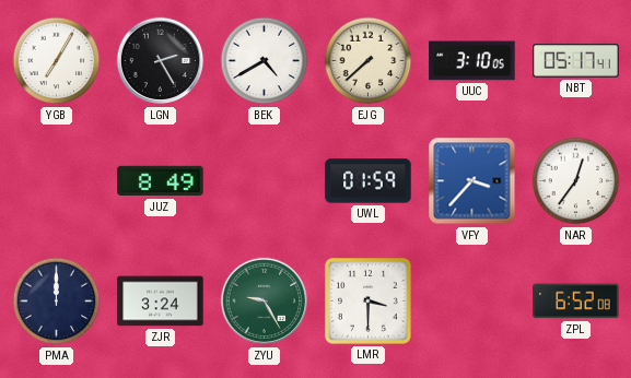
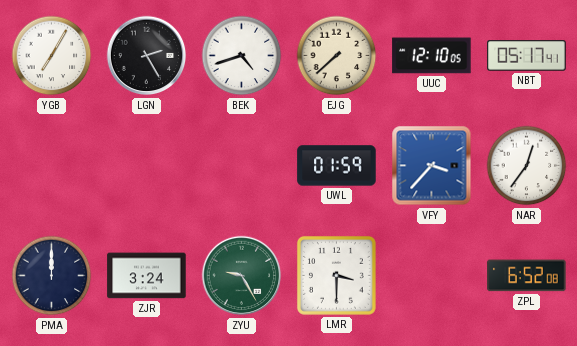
BEK: 4:40 -> 4:42 (242, 56)
UUC: 3:10 -> 12:10 (432, 56)
JUZ: 8:49 -> none (161, 181)
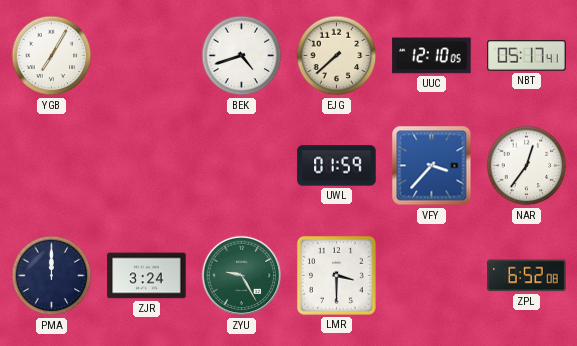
LGN: 2:25 -> none (147, 56)
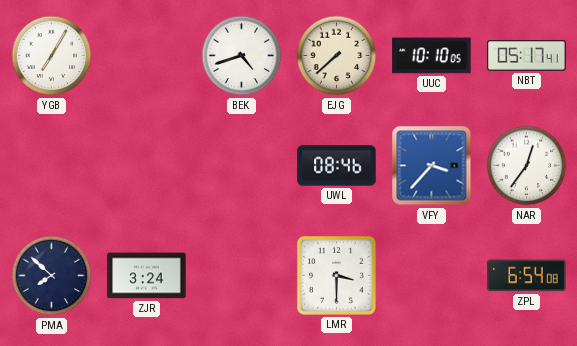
UUC: 12:10 -> 10:10 (432, 56)
UWL: 01:59 -> 08:46 (337, 166)
PMA: 12:00 -> 7:52 (52, 276)
ZYU: 9:25 -> none (242, 276)
ZPL: 6:52 -> 6:54 (527, 276)
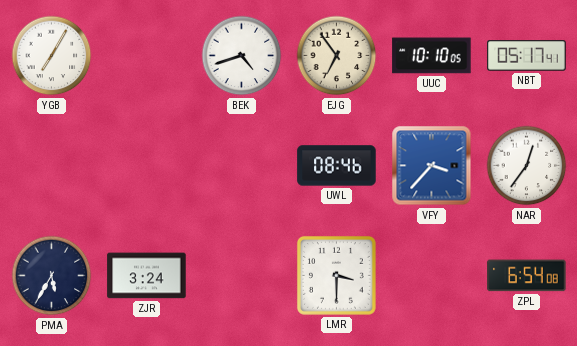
EJG: 7:38 -> 6:54 (337, 56)
PMA: 7:52 -> 5:35 (52, 276)
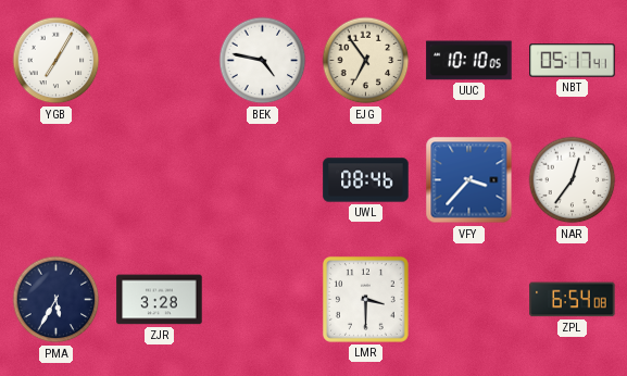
BEK: 4:42 -> 4:47 (263, 61)
ZJR: 3:24 -> 3:28 (160, 300)
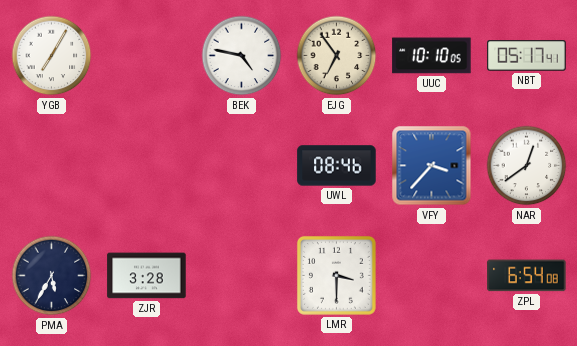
NAR: 12:36 -> 12:39 (527, 166)
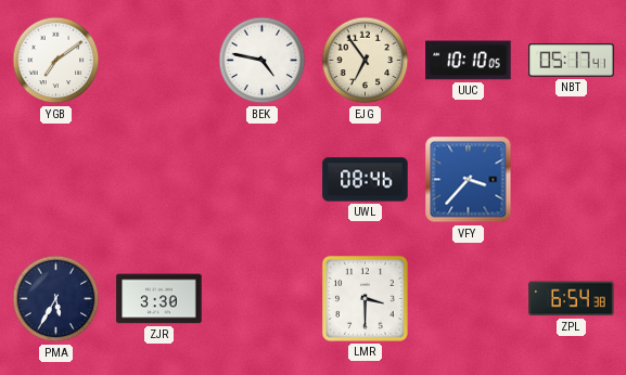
YGB: 7:05 -> 7:09 (56, 61)
NAR: 12:39 -> none (527, 166)
ZJR: 3:28 -> 3:30 (159, 299)
ZPL: 6:54:08 -> 6:54:38 (572, 299)
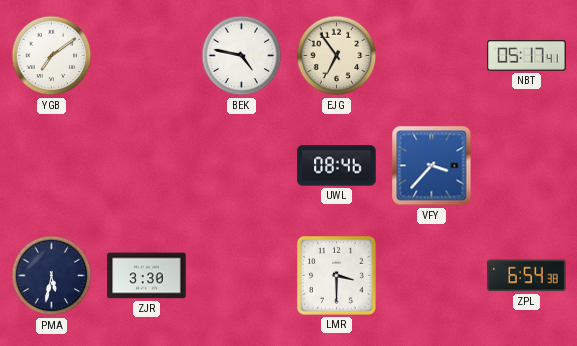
UUC: 10:10 -> none (469, 61)
PMA: 5:35 -> 5:32 (52, 276)
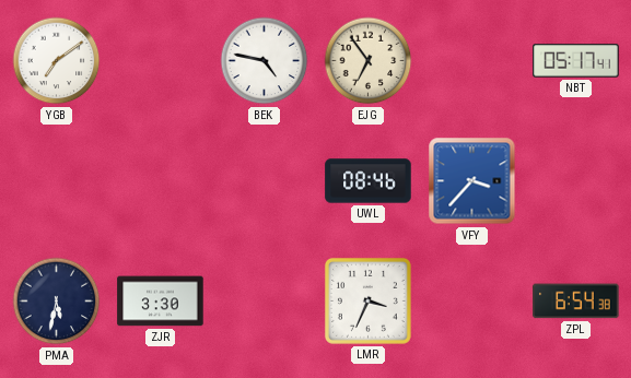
LMR: 3:30 -> 3:34 (367, 300)
